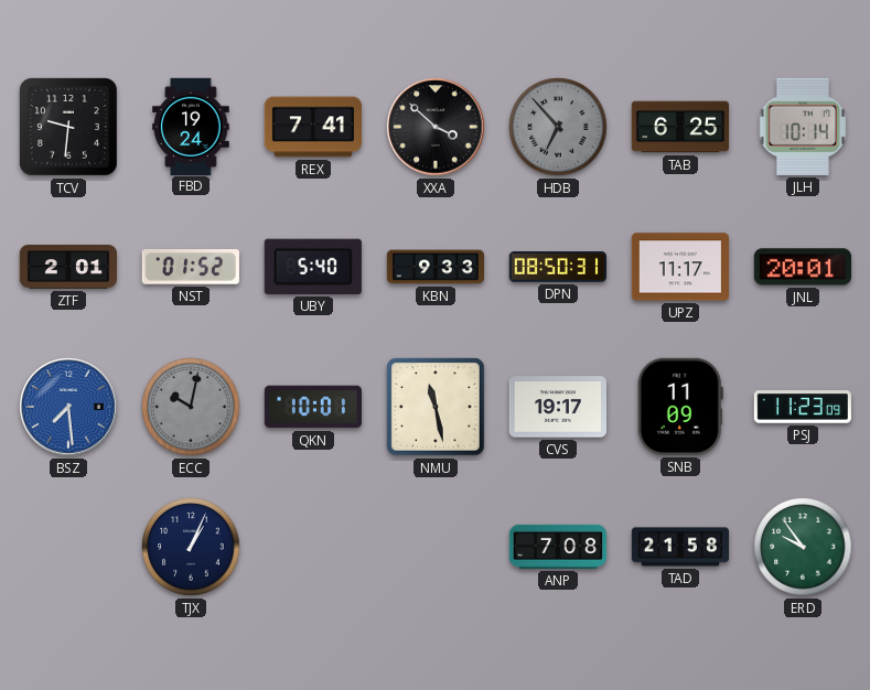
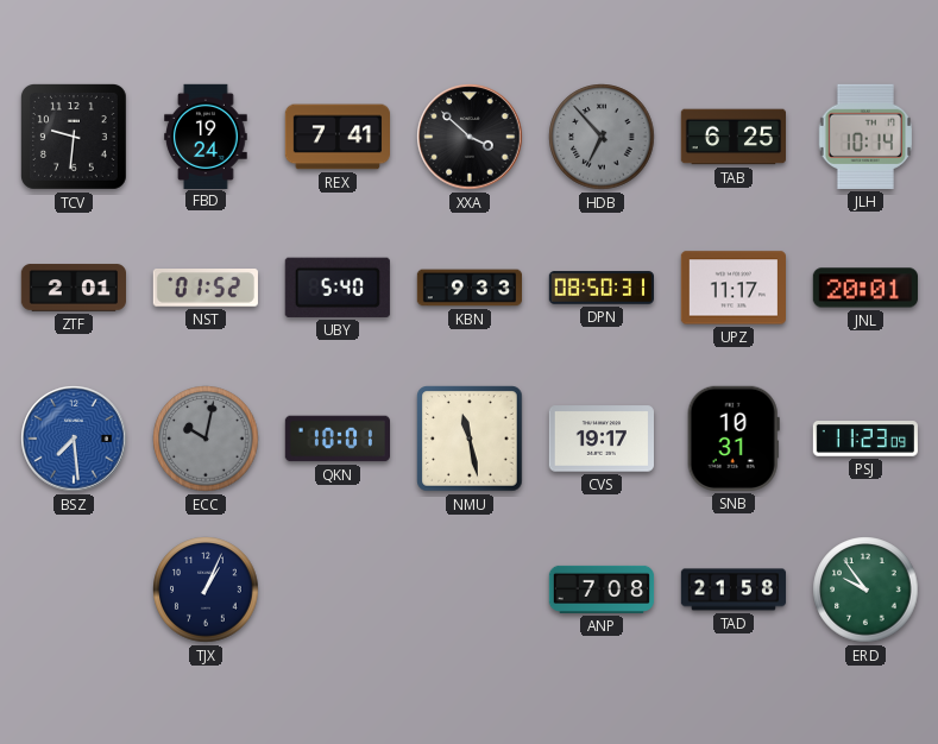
SNB: 11:09 -> 10:31 (734, 439)
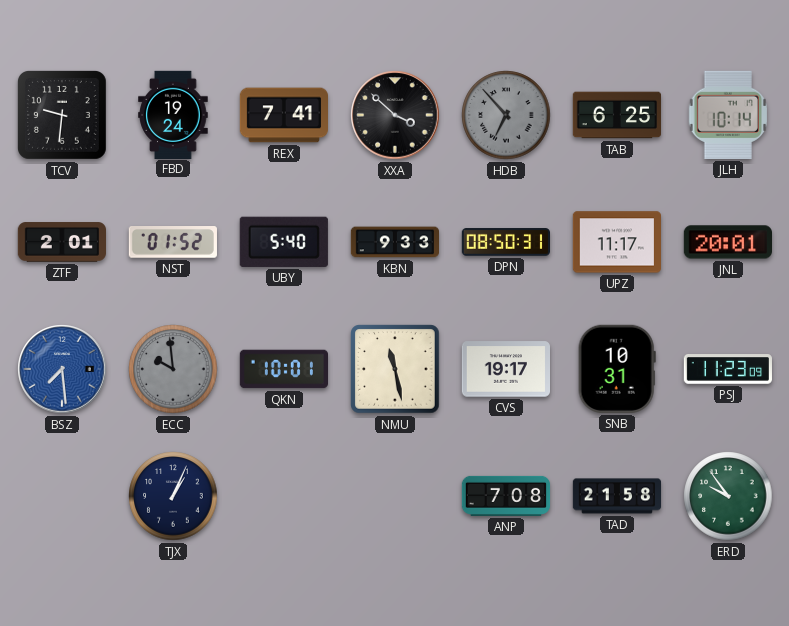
ECC: 10:02 -> 9:59 (173, 369)
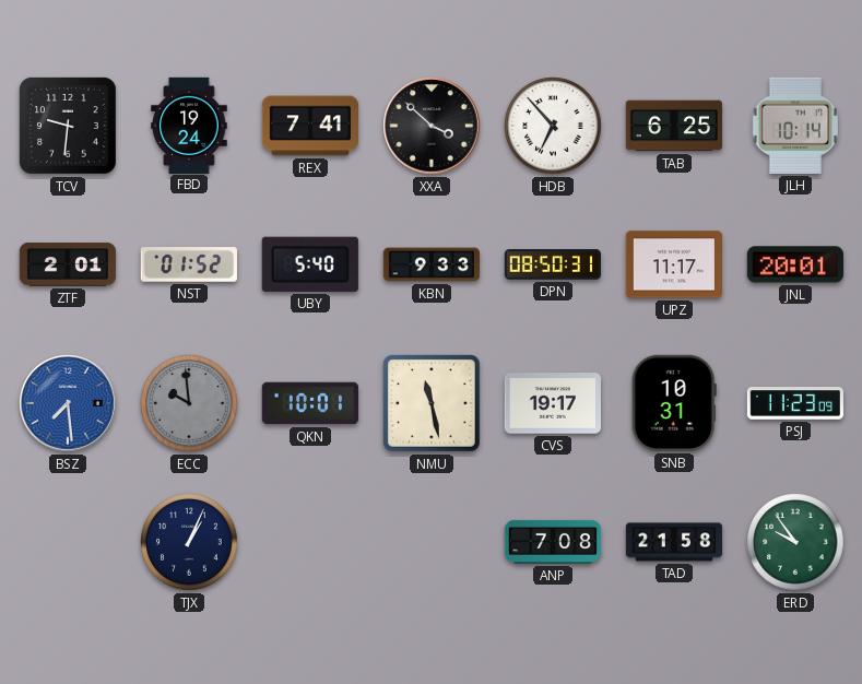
HDB dial: grey -> white (553, 126)
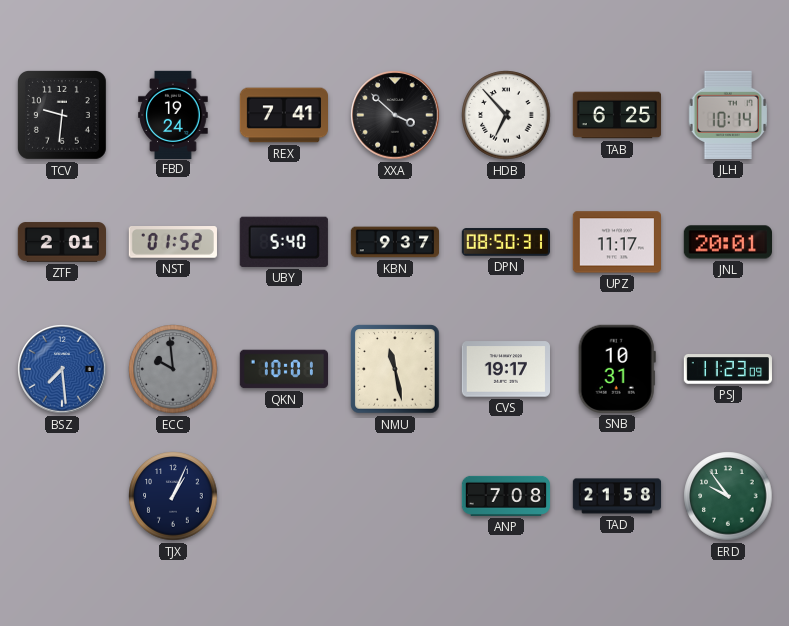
KBN: 9:33 -> 9:37 (394, 242)
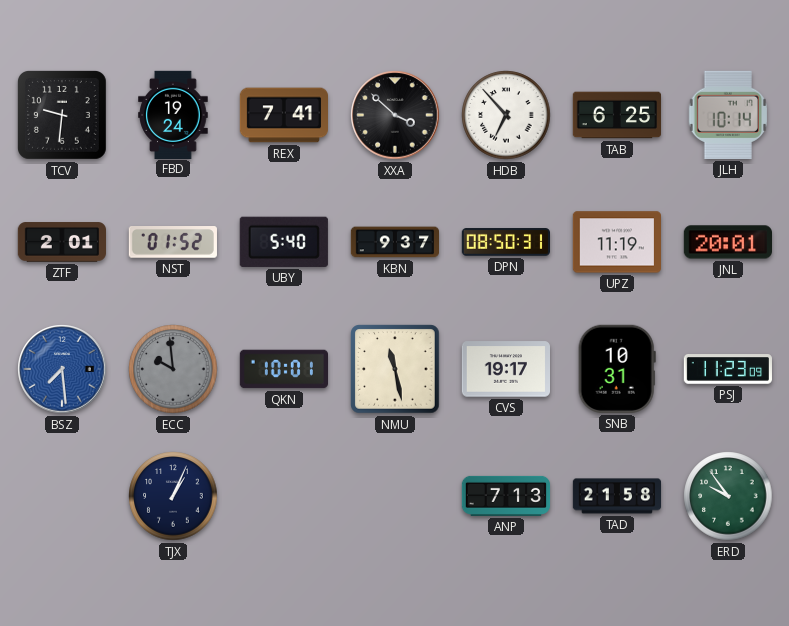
UPZ: 11:17 -> 11:19 (616, 242)
ANP: 7:08 -> 7:13 (506, 496)
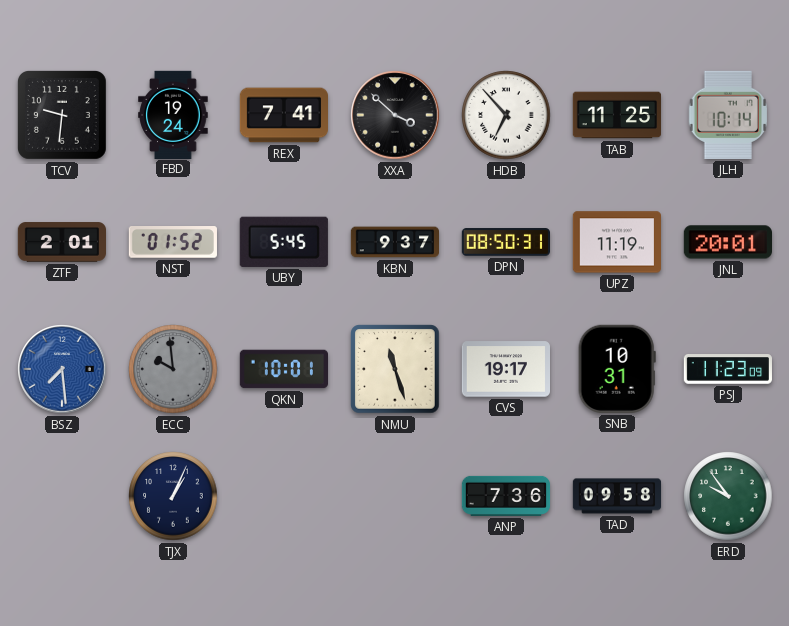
TAB: 6:25 -> 11:25 (616, 115)
UBY: 5:40 -> 5:45 (284, 242)
NMU: 11:28 -> 11:27 (395, 369)
ANP: 7:13 -> 7:36 (506, 496)
TAD: 21:58 -> 09:58 (617, 496)
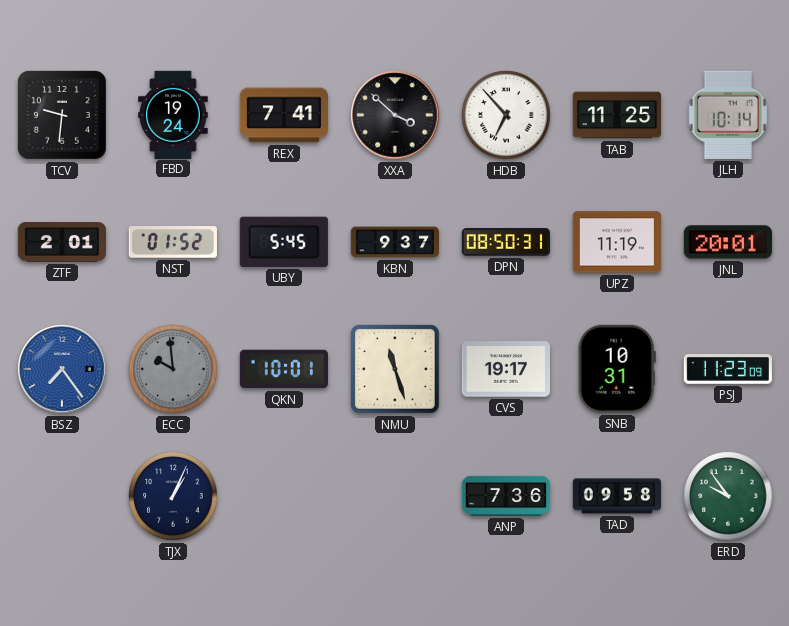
BSZ: 7:29 -> 7:24 (62, 369)
